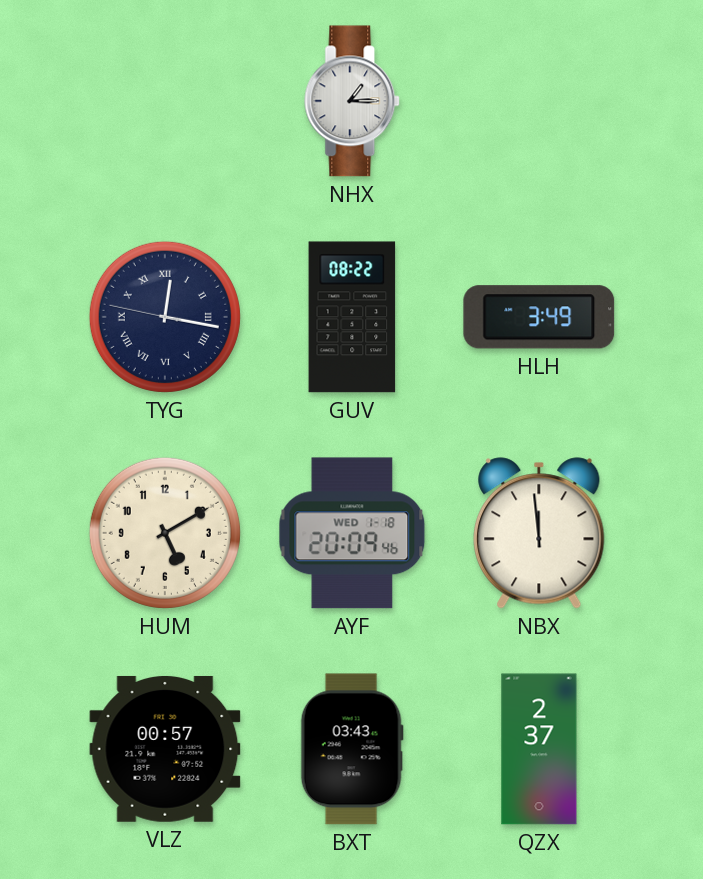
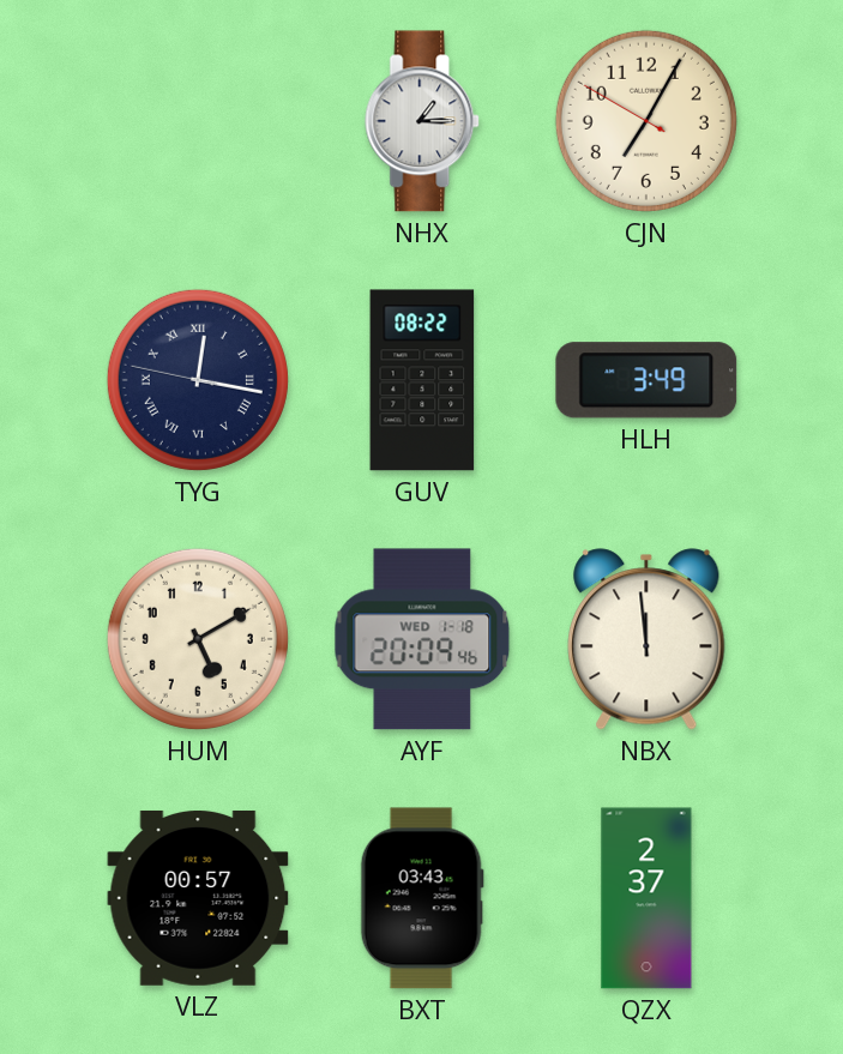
CJN: none -> 7:04 (646, 121)
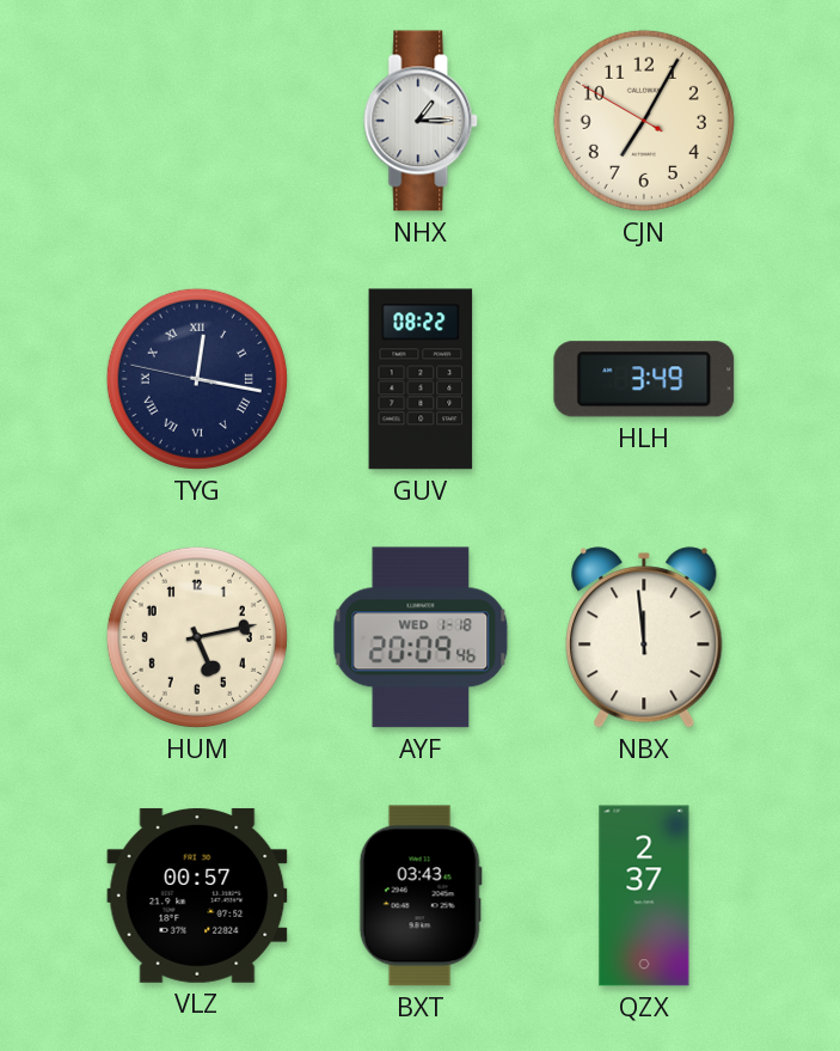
HUM: 5:10 -> 5:13 (197, 637)
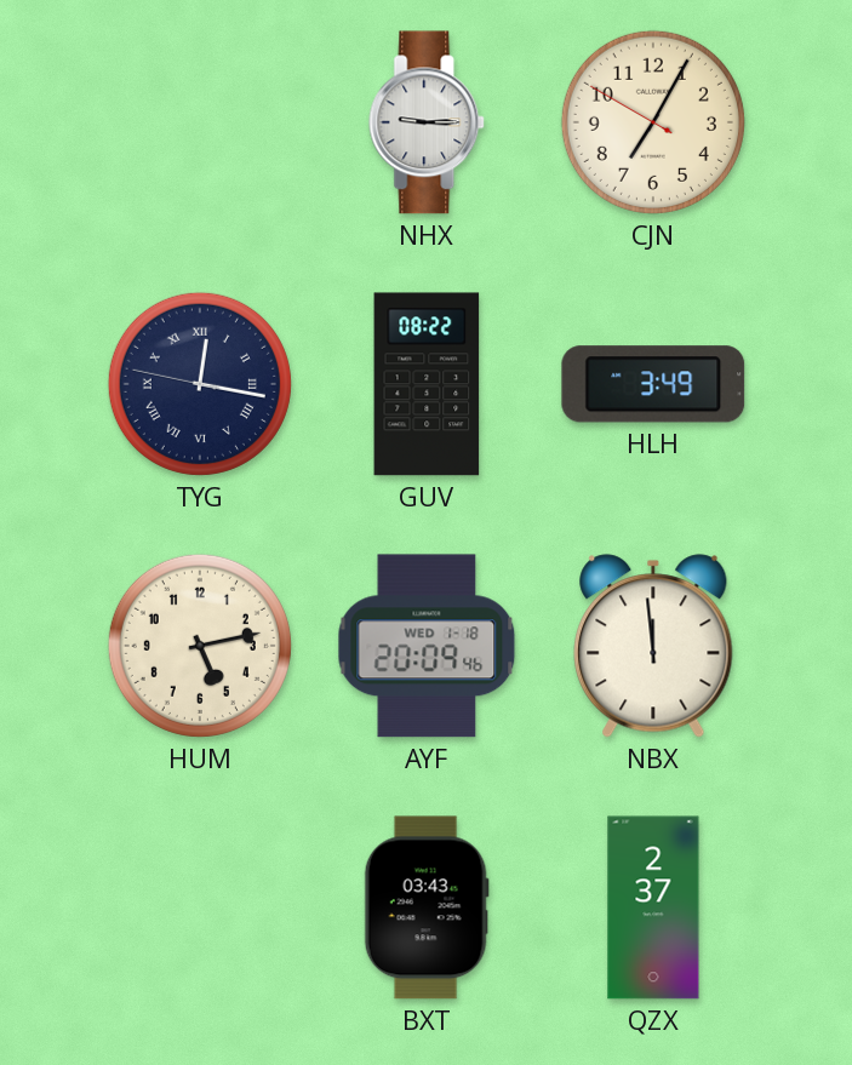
NHX: 1:15 -> 9:15 (428, 122)
VLZ: 00:57 -> none (197, 896)
